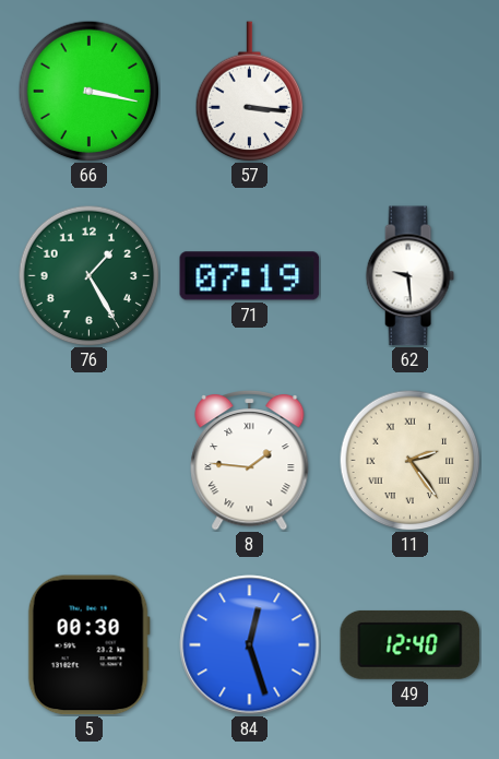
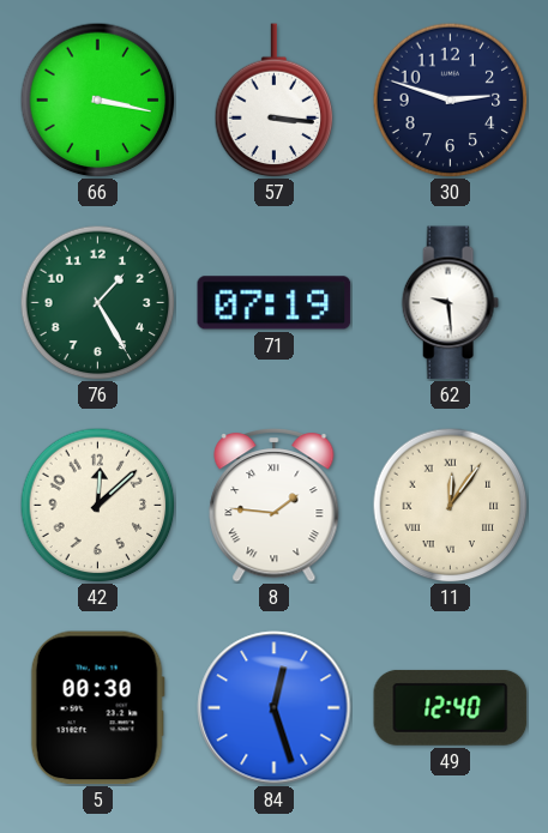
30: none -> 2:48 (450, 99)
42: none -> 12:08 (97, 505)
11: 2:24 -> 12:06 (450, 505)
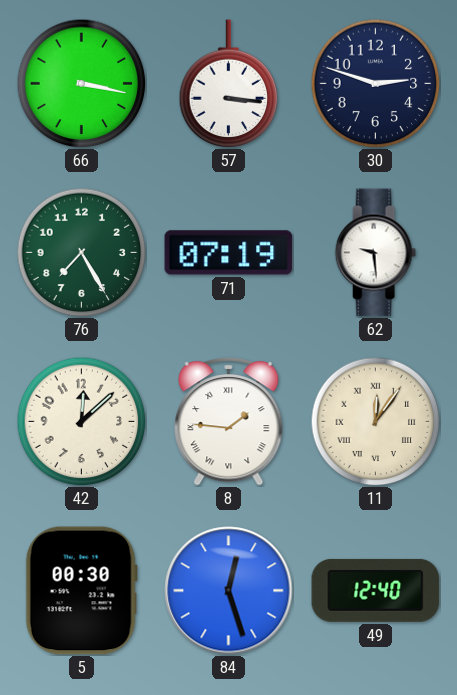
76: 1:25 -> 7:25 (81, 252)
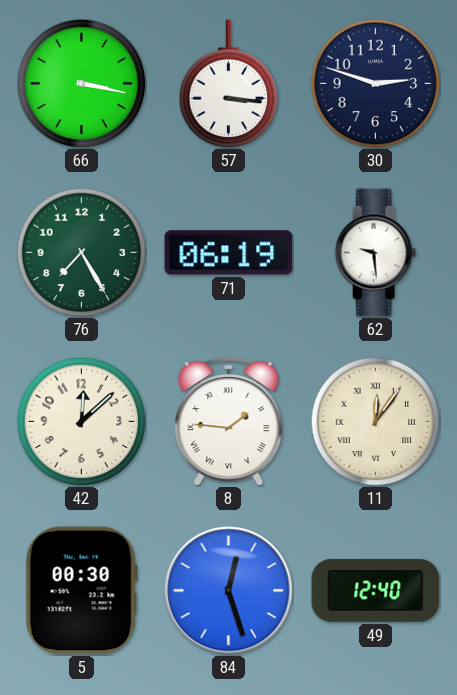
71: 07:19 -> 06:19 (229, 253)
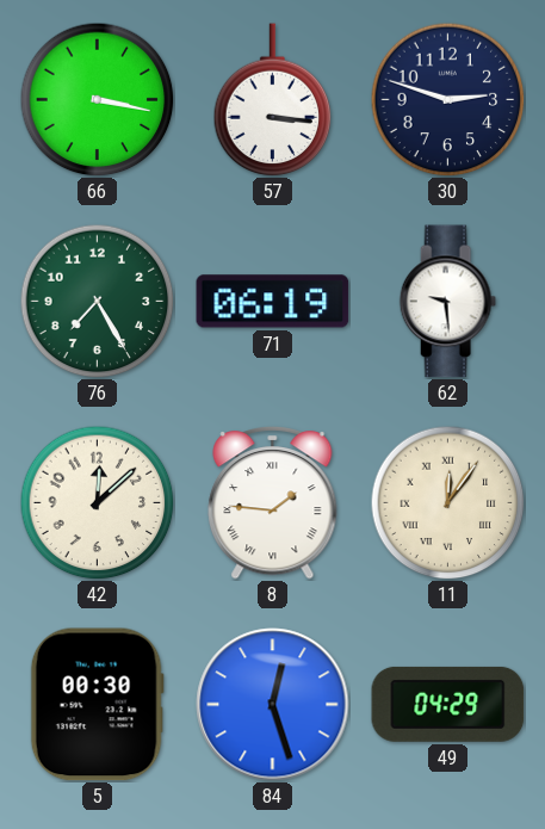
49: 12:40 -> 04:29 (448, 704)
